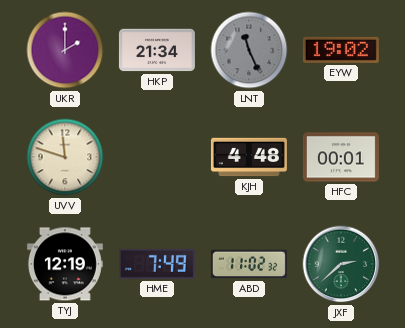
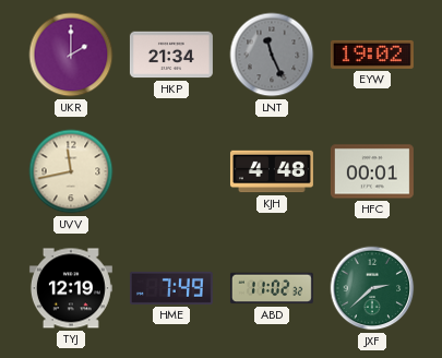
UVV: 11:48 -> 11:43 (71, 171)
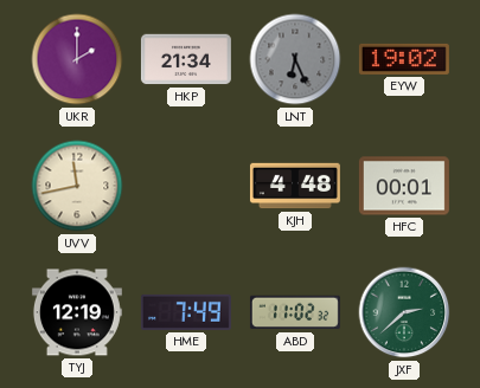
LNT: 11:26 -> 6:26 (295, 59)
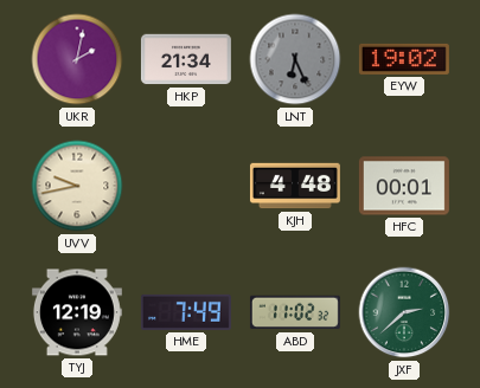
UKR: 2:00 -> 2:02 (77, 59)
UVV: 11:43 -> 9:43 (77, 186)
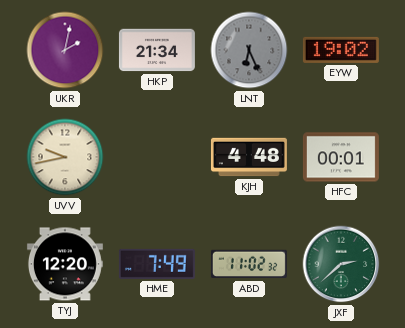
TYJ: 12:19 -> 12:20 (65, 264)
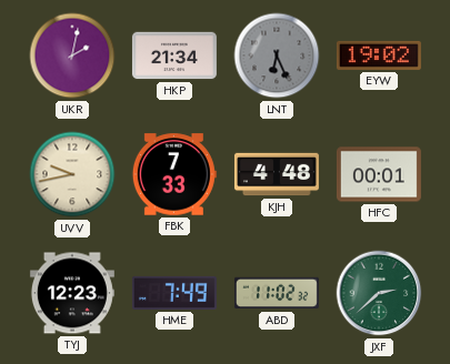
FBK: none -> 7:33 (174, 174)
TYJ: 12:20 -> 12:23 (72, 293)
